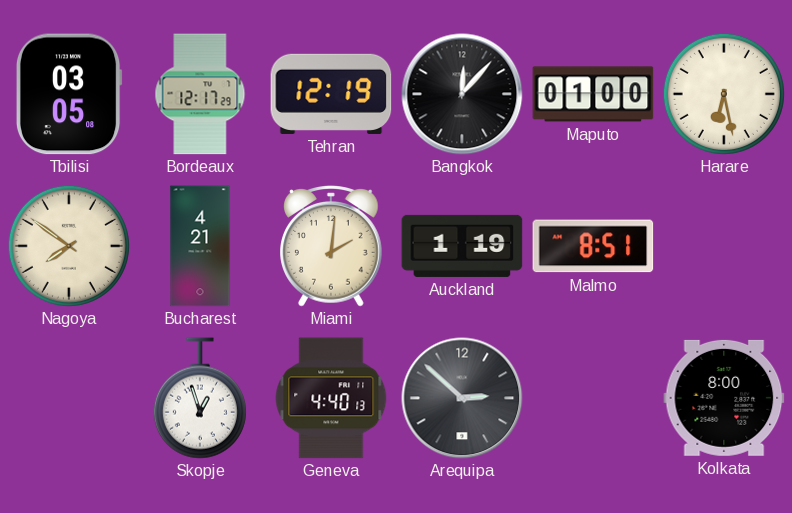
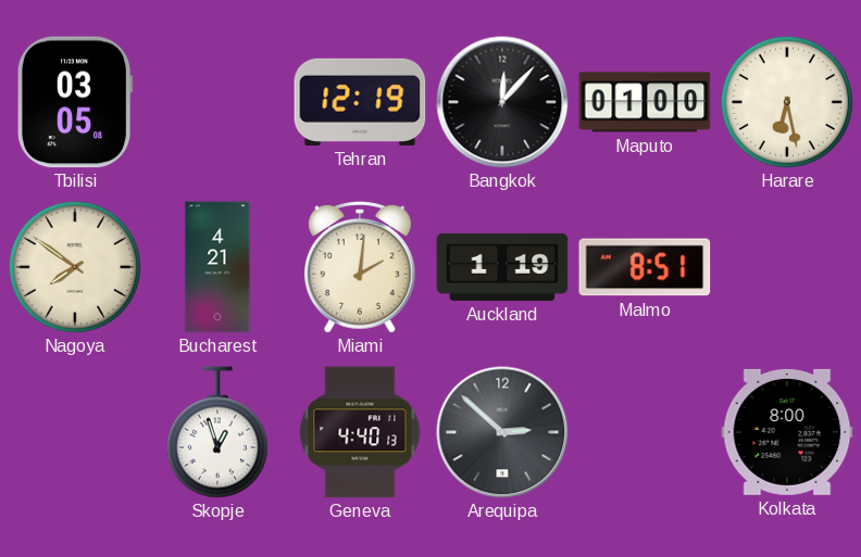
Bordeaux: 12:17 -> none (200, 94)
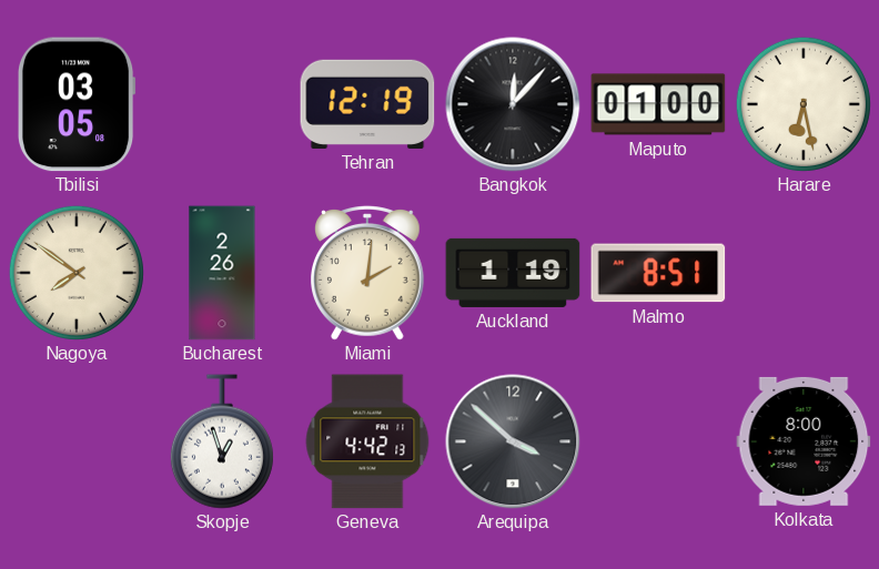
Bucharest: 4:21 -> 2:26 (222, 273)
Geneva: 4:40 -> 4:42 (367, 441)
Arequipa: 2:52 -> 3:52 (513, 441)
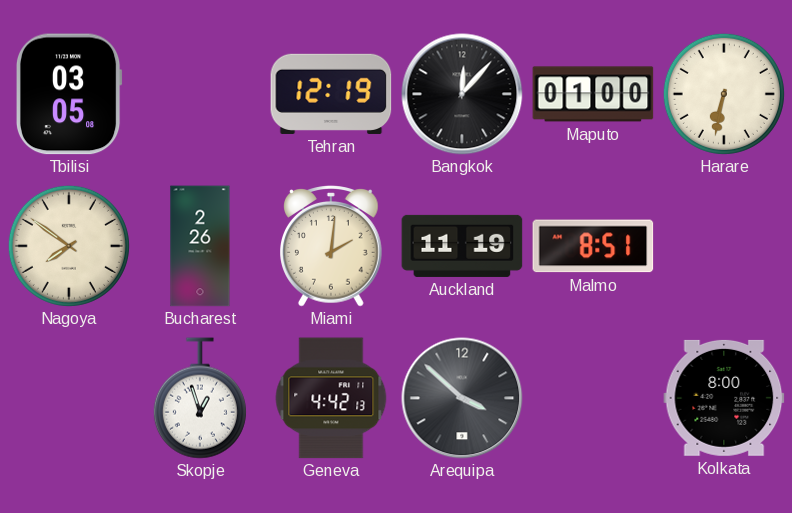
Harare: 6:28 -> 6:32 (724, 94)
Auckland: 1:19 -> 11:19 (462, 246)
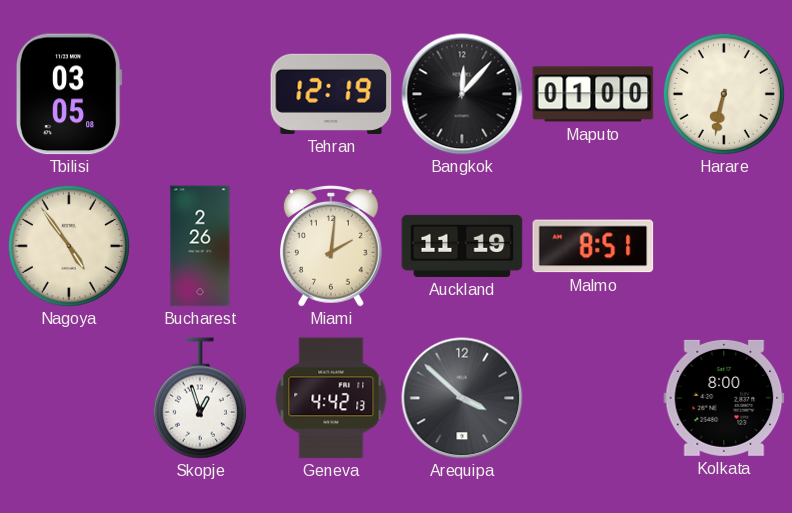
Nagoya: 7:51 -> 4:54 (69, 246)
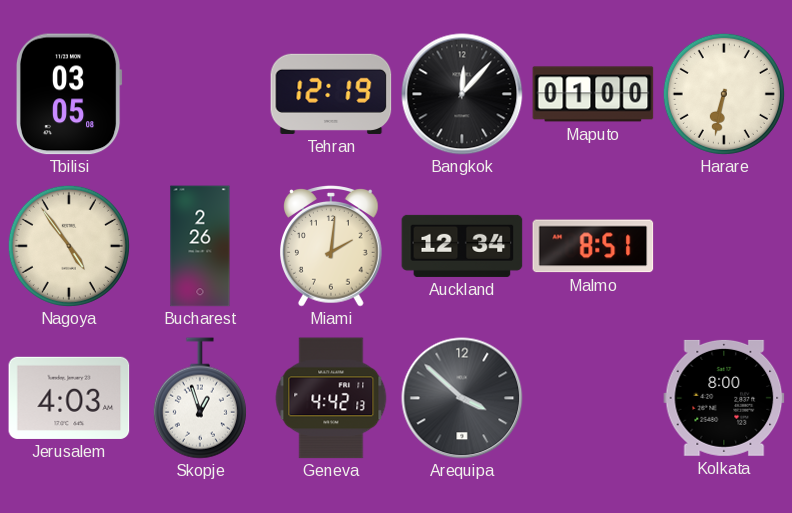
Auckland: 11:19 -> 12:34 (462, 246)
Jerusalem: none -> 4:03 (69, 398)
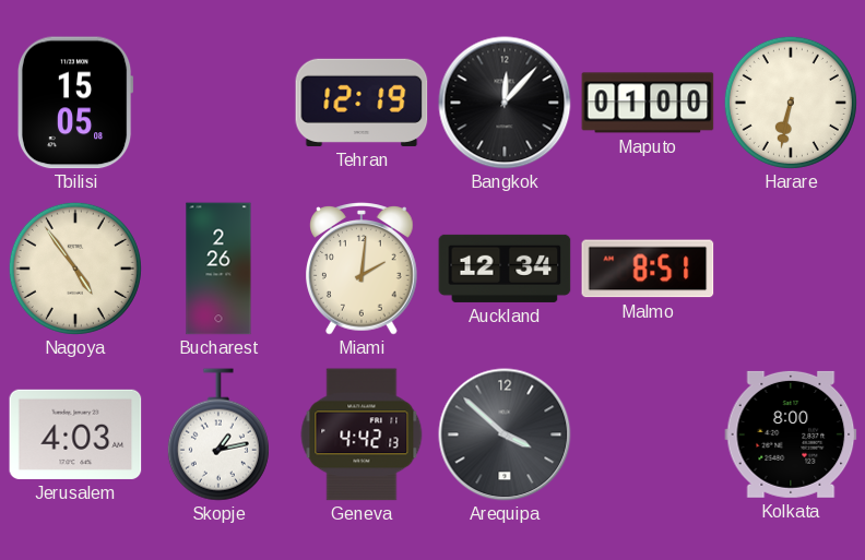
Tbilisi: 03:05 -> 15:05 (75, 103)
Skopje: 12:57 -> 1:13 (218, 434)
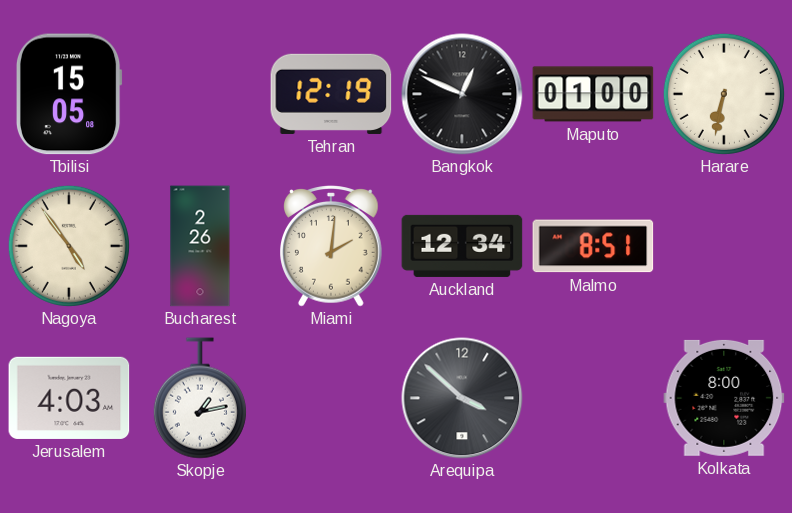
Bangkok: 12:07 -> 12:49 (462, 94)
Geneva: 4:42 -> none (362, 434)
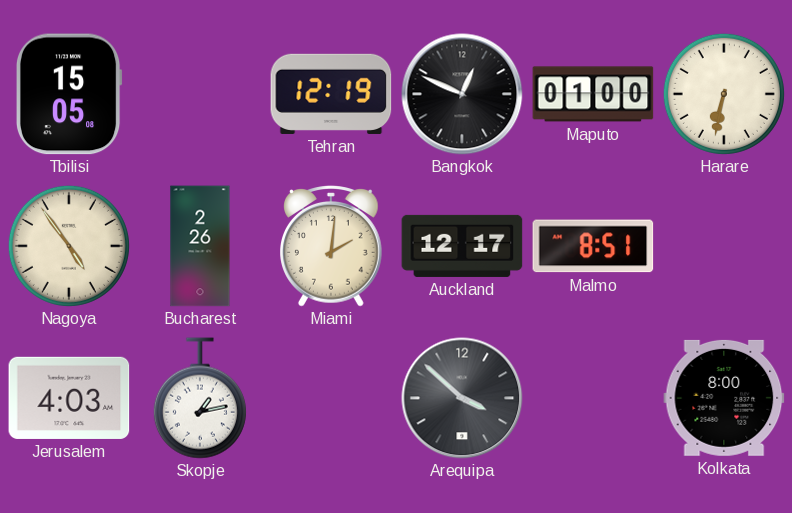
Auckland: 12:34 -> 12:17 (462, 246)
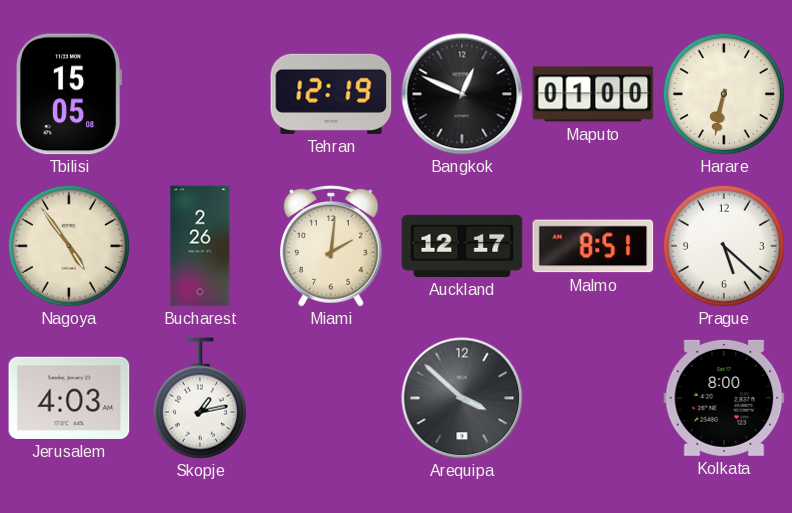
Prague: none -> 5:22 (724, 246)
